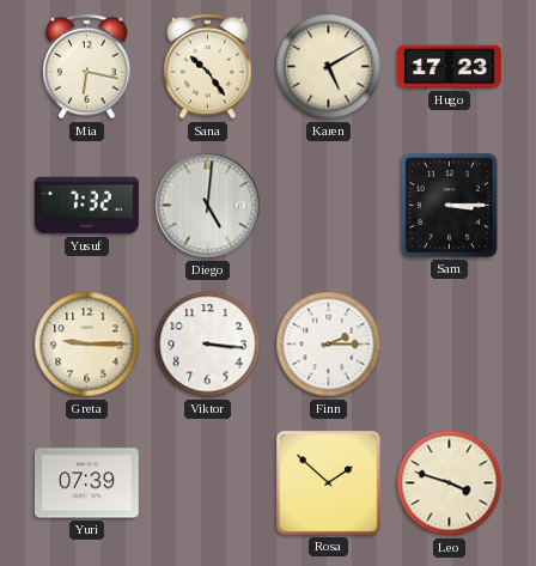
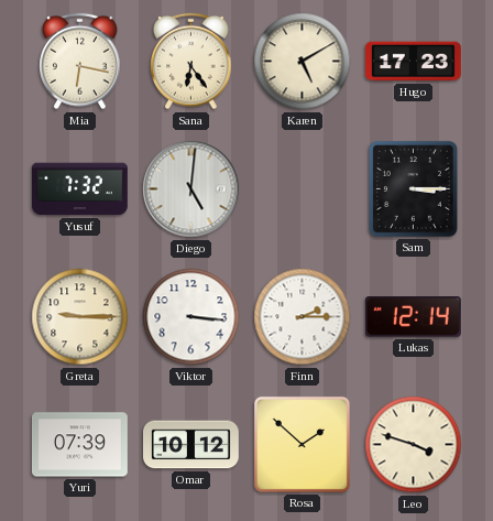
Sana: 10:24 -> 6:24 (191, 62)
Lukas: none -> 12:14 (413, 317)
Omar: none -> 10:12 (191, 445)
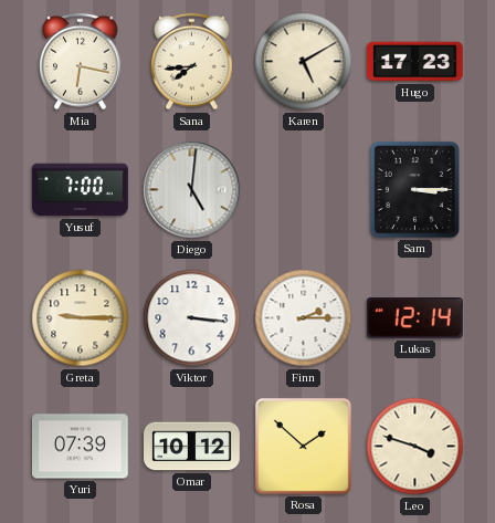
Sana: 6:24 -> 7:44 (192, 62)
Yusuf: 7:32 -> 7:00 (80, 190)
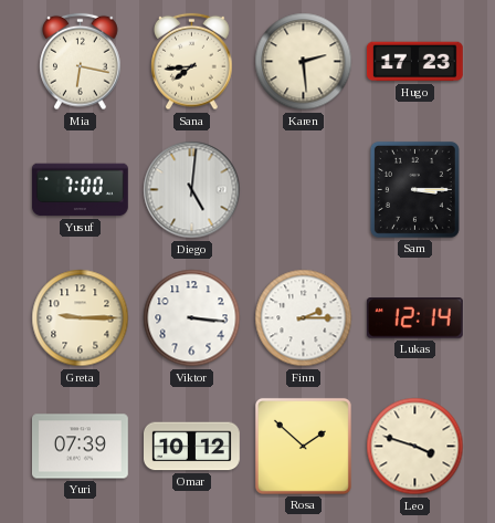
Karen: 5:10 -> 2:29 (304, 62)
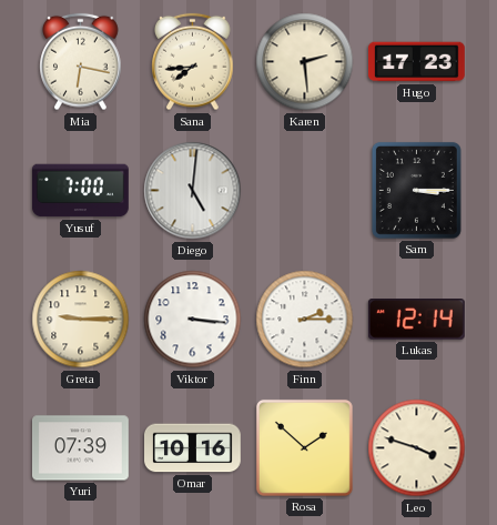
Omar: 10:12 -> 10:16 (193, 448)
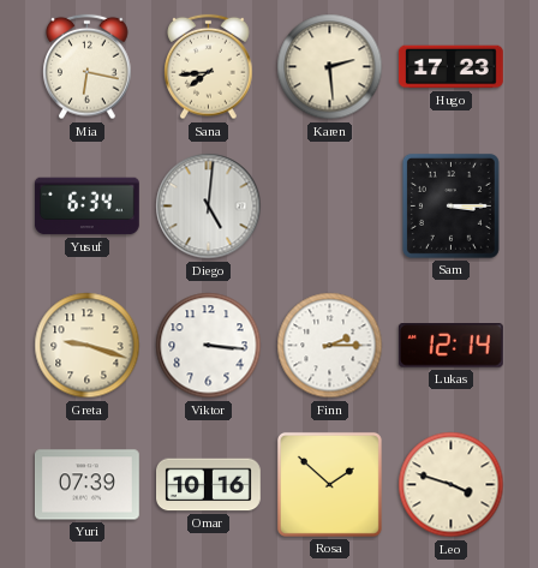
Yusuf: 7:00 -> 6:34 (86, 207)
Greta: 9:15 -> 9:18 (88, 346)
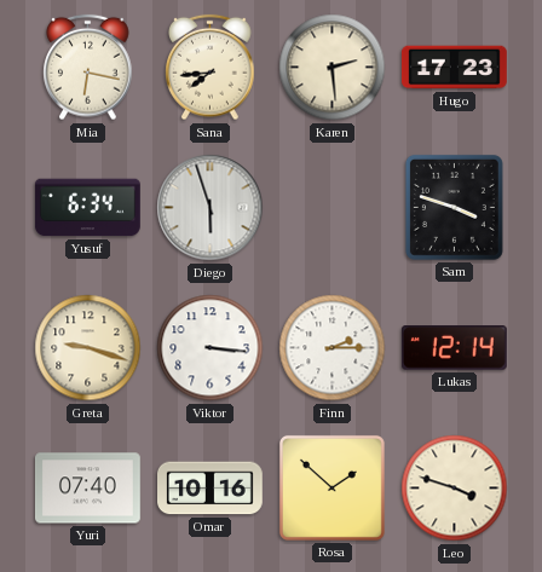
Diego: 5:01 -> 5:57 (211, 208)
Sam: 3:15 -> 3:48 (454, 207)
Yuri: 07:39 -> 07:40 (88, 489)
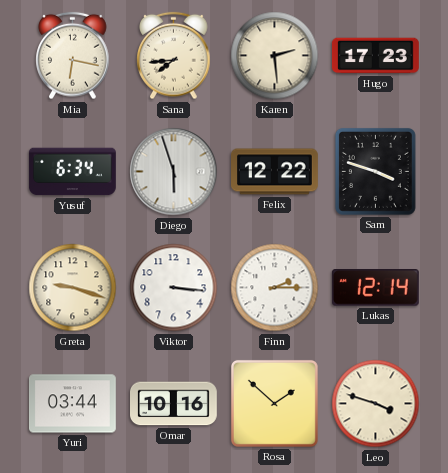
Felix: none -> 12:22 (275, 172)
Yuri: 07:40 -> 03:44 (73, 404)
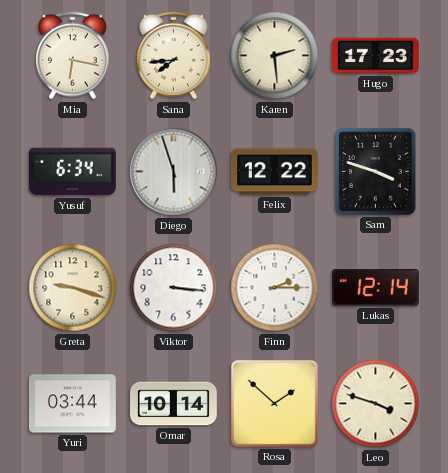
Omar: 10:16 -> 10:14 (174, 404)
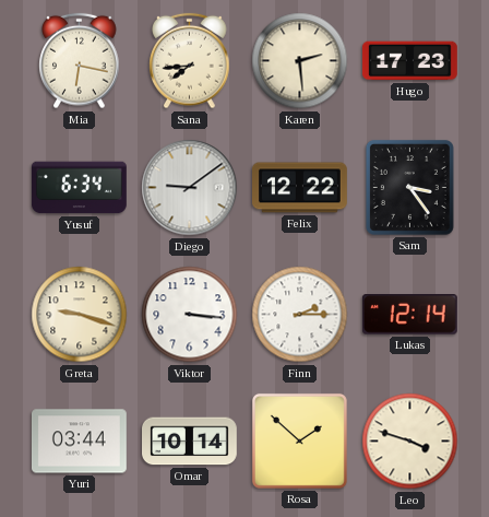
Diego: 5:57 -> 9:09 (190, 188)
Sam: 3:48 -> 3:24 (409, 187)
